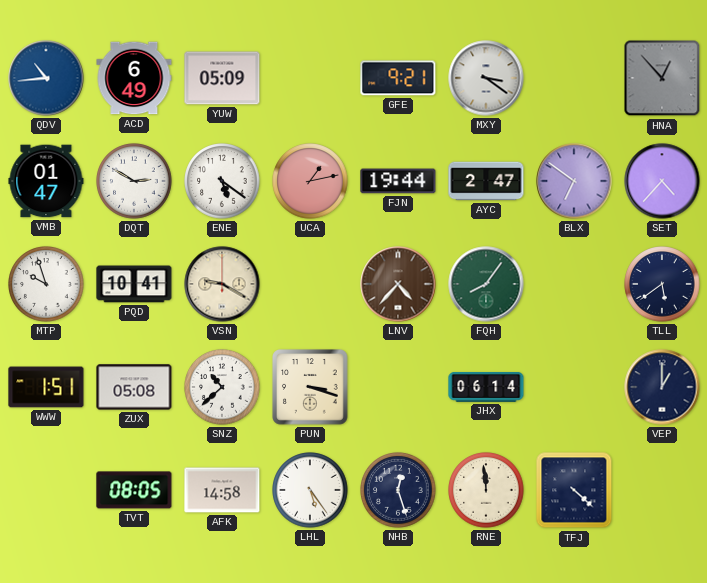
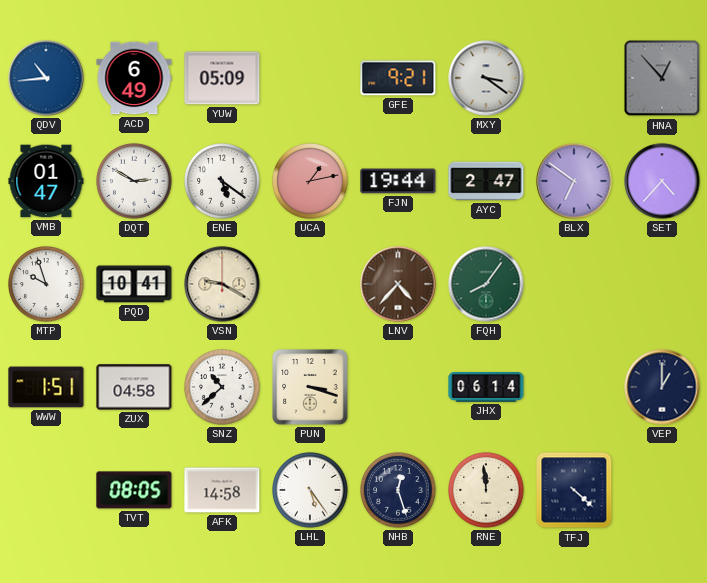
TLL: 5:39 -> none (662, 284)
ZUX: 05:08 -> 04:58 (134, 387)
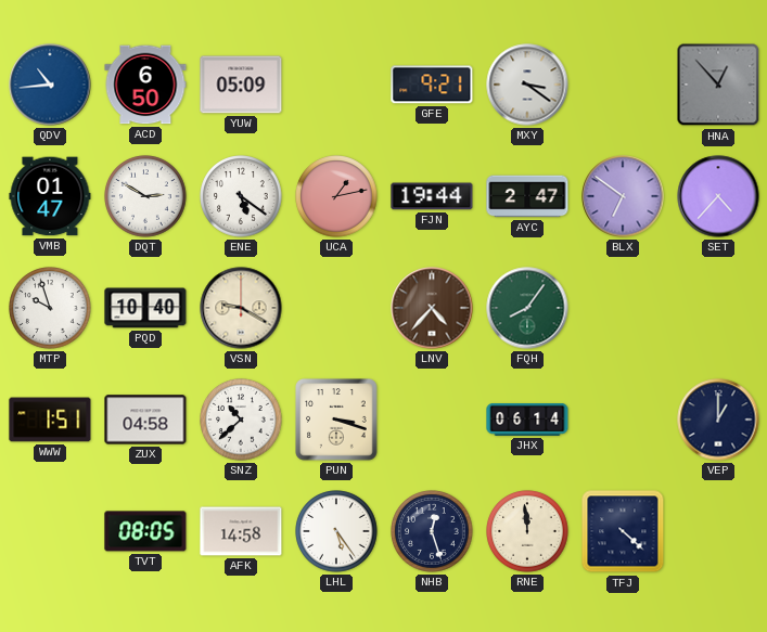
ACD: 6:49 -> 6:50 (145, 85)
PQD: 10:41 -> 10:40 (145, 308)
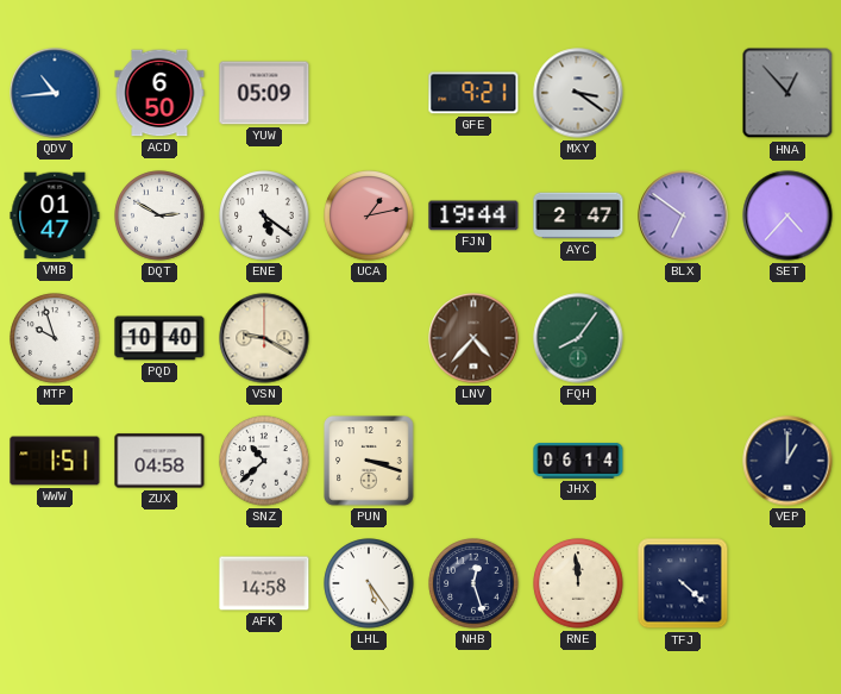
TVT: 08:05 -> none (145, 531)
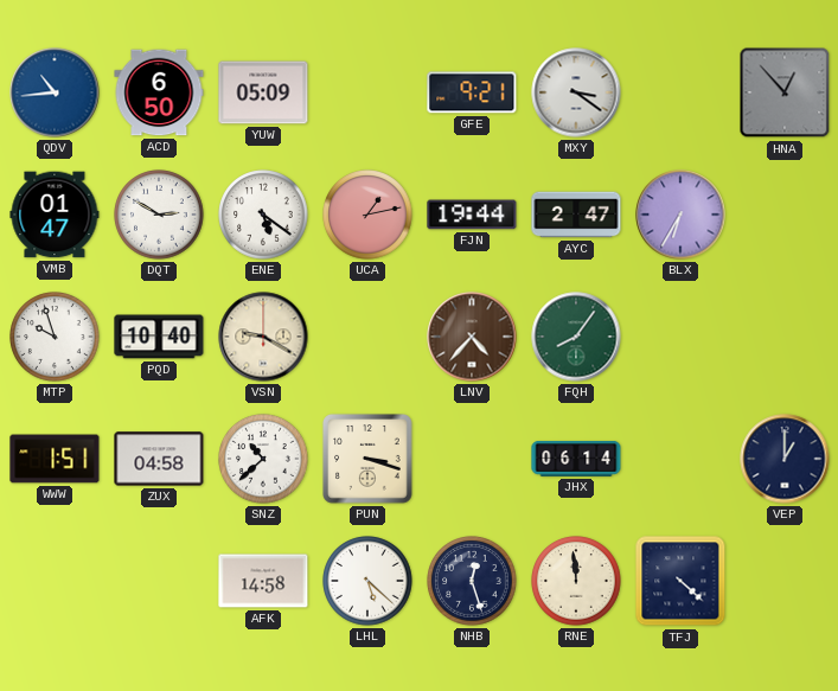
BLX: 6:51 -> 6:35 (680, 215)
SET: 4:37 -> none (787, 215)
LHL: 5:24 -> 5:22 (367, 581)
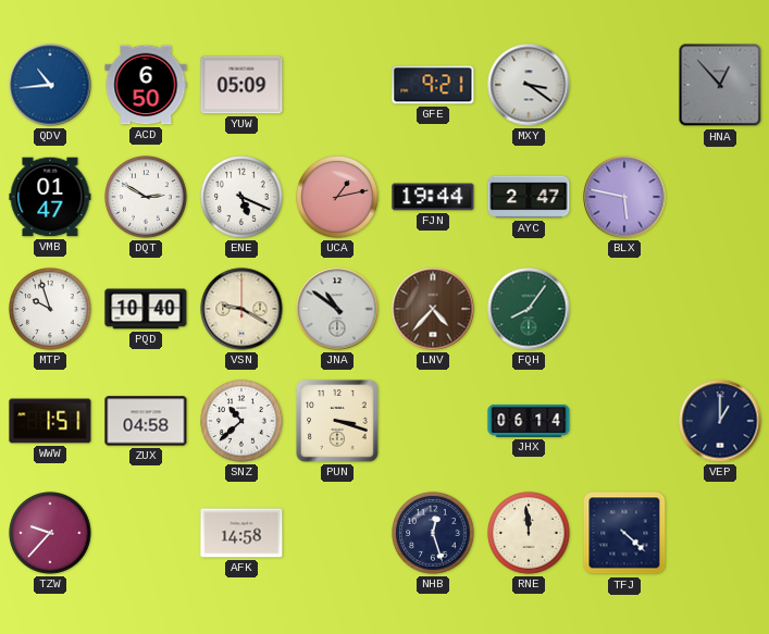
ENE: 5:21 -> 5:19 (241, 197)
BLX: 6:35 -> 5:47 (624, 197)
JNA: none -> 10:51 (337, 309)
TZW: none -> 9:37 (50, 533)
LHL: 5:22 -> none (367, 581)
